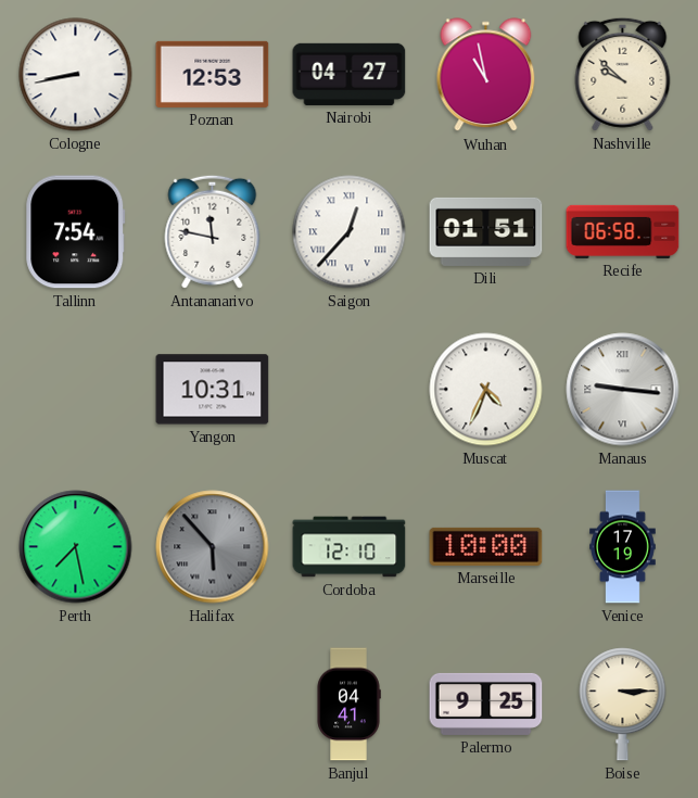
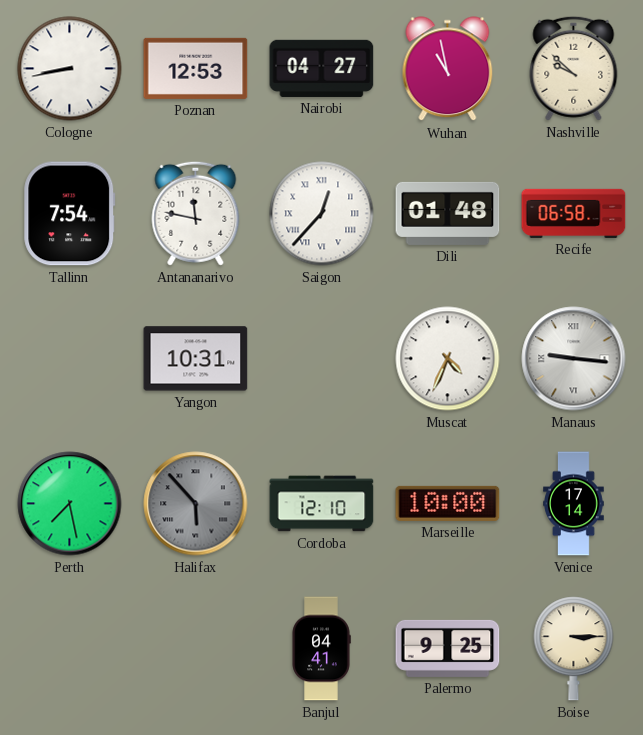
Dili: 01:51 -> 01:48 (448, 213)
Venice: 17:19 -> 17:14 (574, 504)
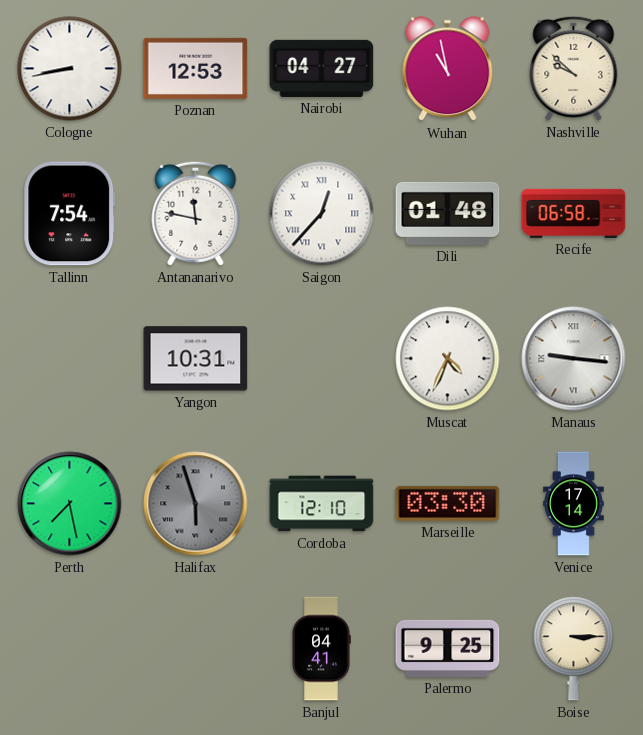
Halifax: 5:53 -> 5:57 (196, 504)
Marseille: 10:00 -> 03:30 (448, 503)
